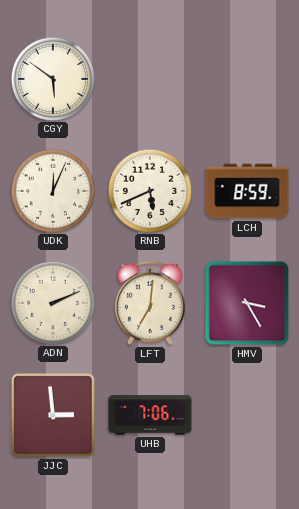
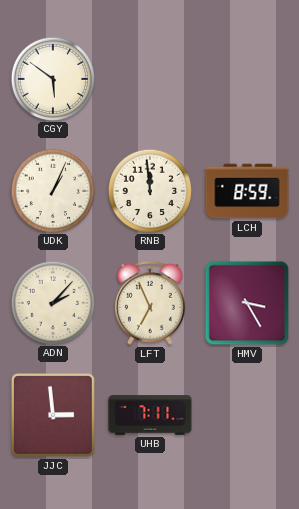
UDK: 12:04 -> 1:04 (52, 190)
RNB: 5:41 -> 11:59 (149, 190)
ADN: 2:11 -> 2:07 (52, 302)
LFT: 7:01 -> 6:56 (150, 303)
UHB: 7:06 -> 7:11 (150, 415)
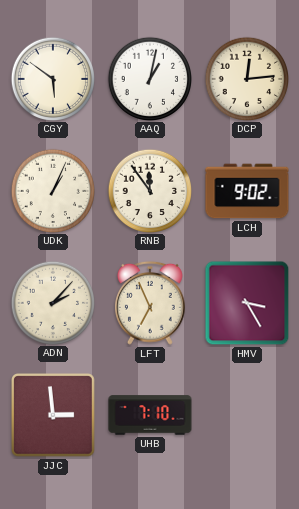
AAQ: none -> 1:02 (149, 78)
DCP: none -> 12:14 (246, 78)
RNB: 11:59 -> 11:54 (149, 190)
LCH: 8:59 -> 9:02 (247, 191)
UHB: 7:11 -> 7:10 (150, 415)
